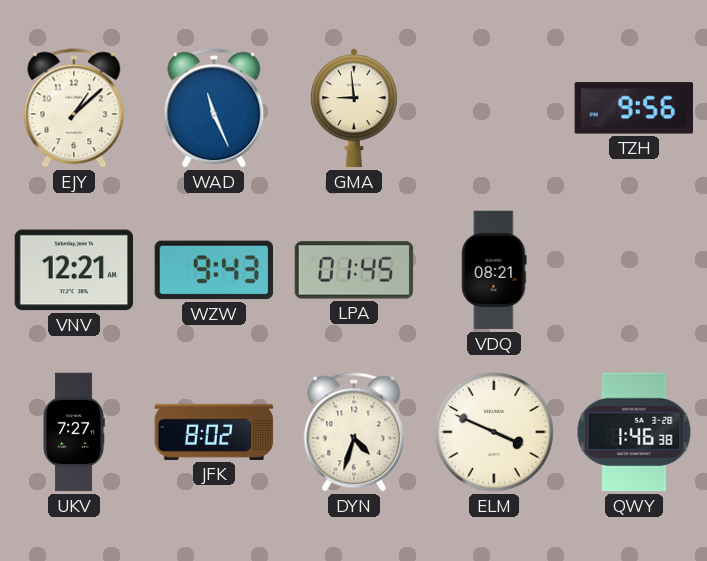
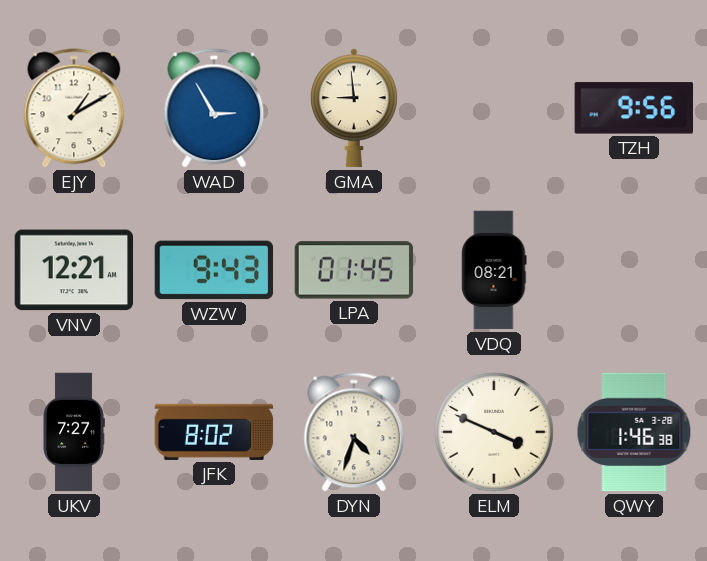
EJY: 1:08 -> 1:10 (74, 108)
WAD: 11:26 -> 2:55 (214, 108)
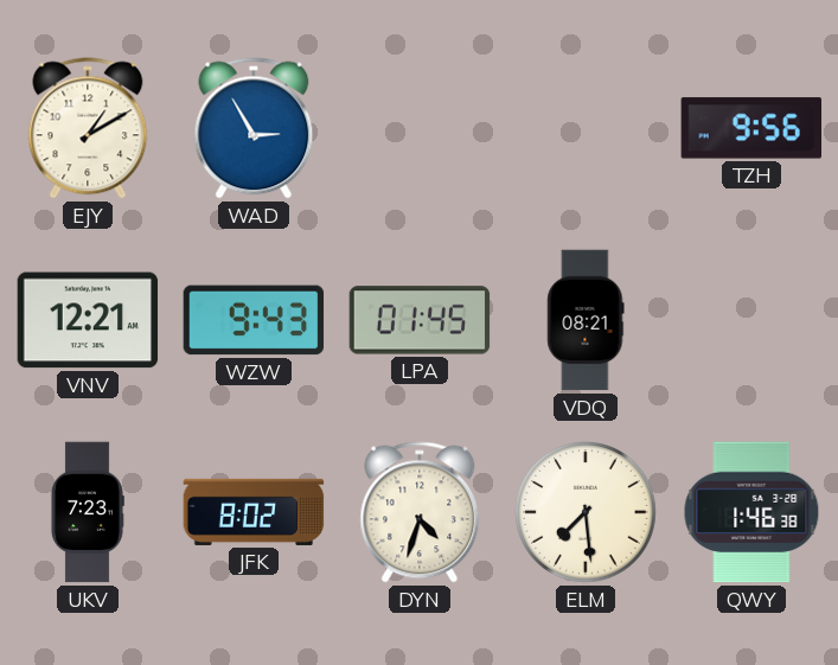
GMA: 8:59 -> none (354, 108)
UKV: 7:27 -> 7:23 (88, 512)
ELM: 3:49 -> 7:29 (587, 513)
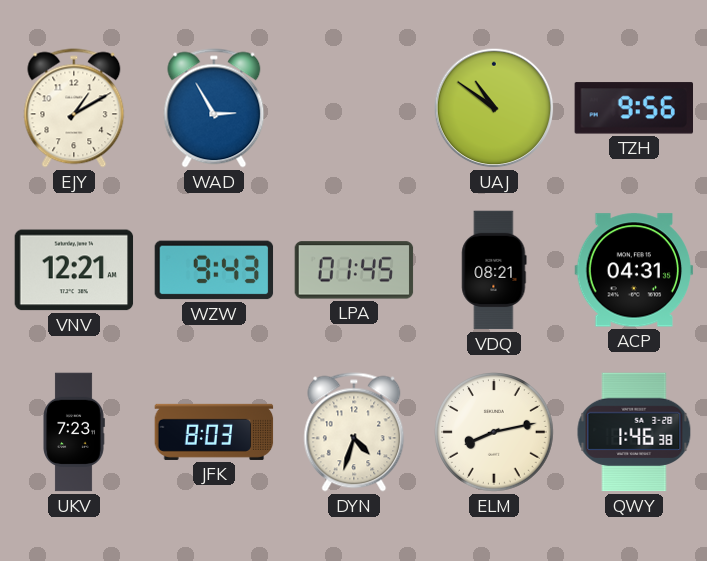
UAJ: none -> 10:51 (494, 108)
ACP: none -> 04:31 (634, 270)
JFK: 8:02 -> 8:03 (214, 432)
ELM: 7:29 -> 8:13 (495, 433)
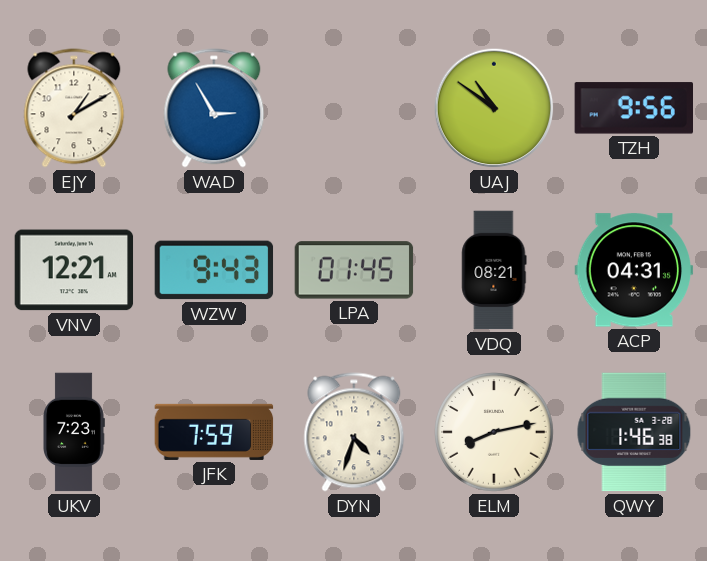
JFK: 8:03 -> 7:59 (214, 432)
